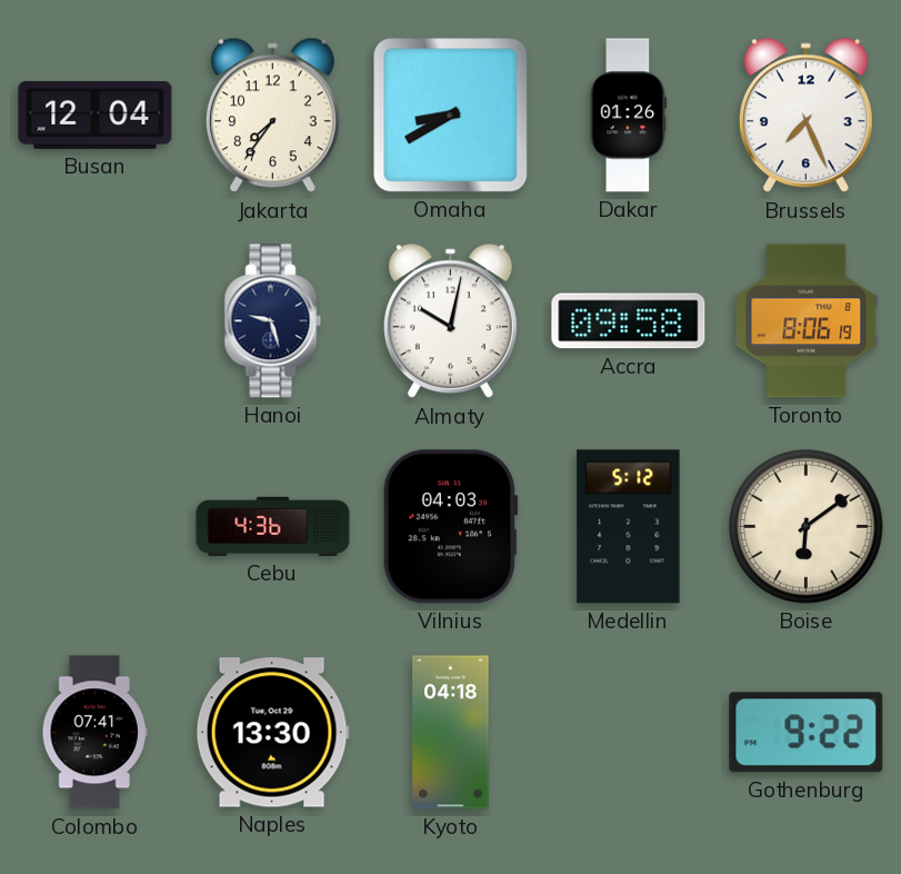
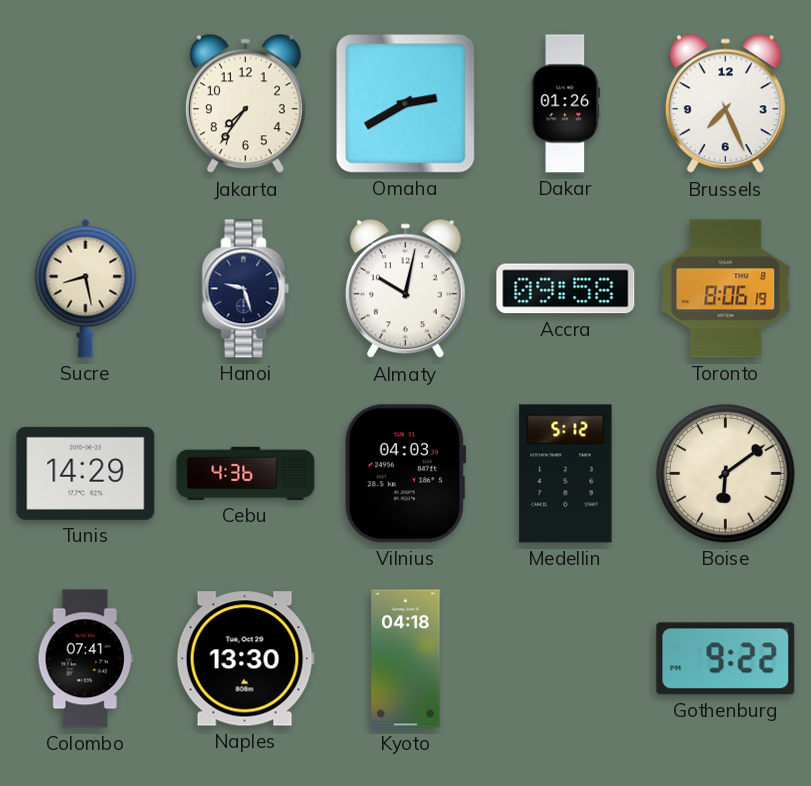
Busan: 12:04 -> none (96, 115)
Omaha: 8:40 -> 2:40 (406, 104)
Sucre: none -> 8:28 (86, 288)
Tunis: none -> 14:29 (86, 473)
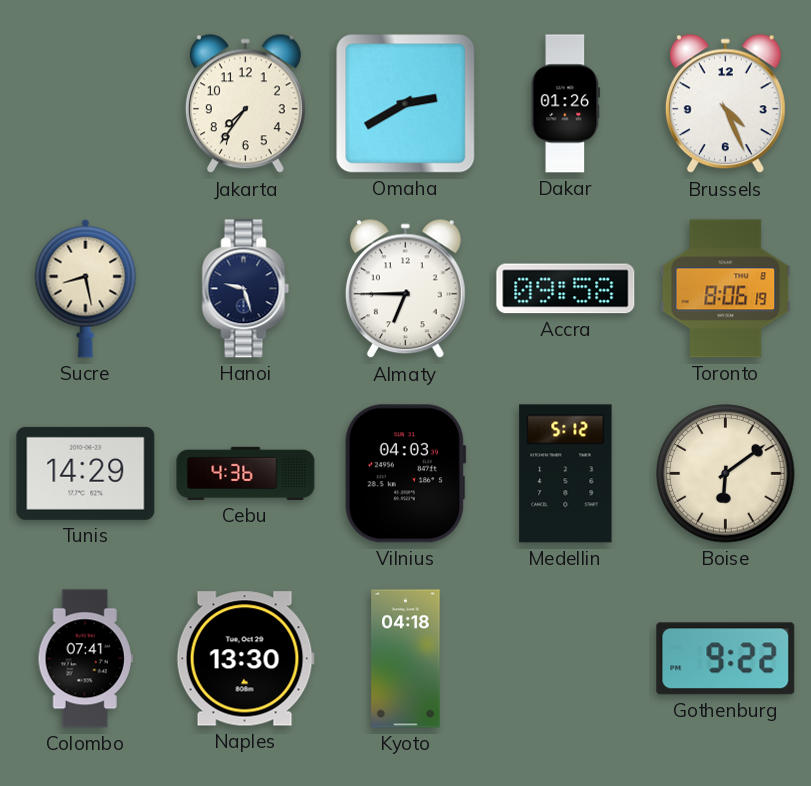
Brussels: 7:26 -> 4:26 (725, 104)
Almaty: 10:02 -> 6:45 (405, 289)
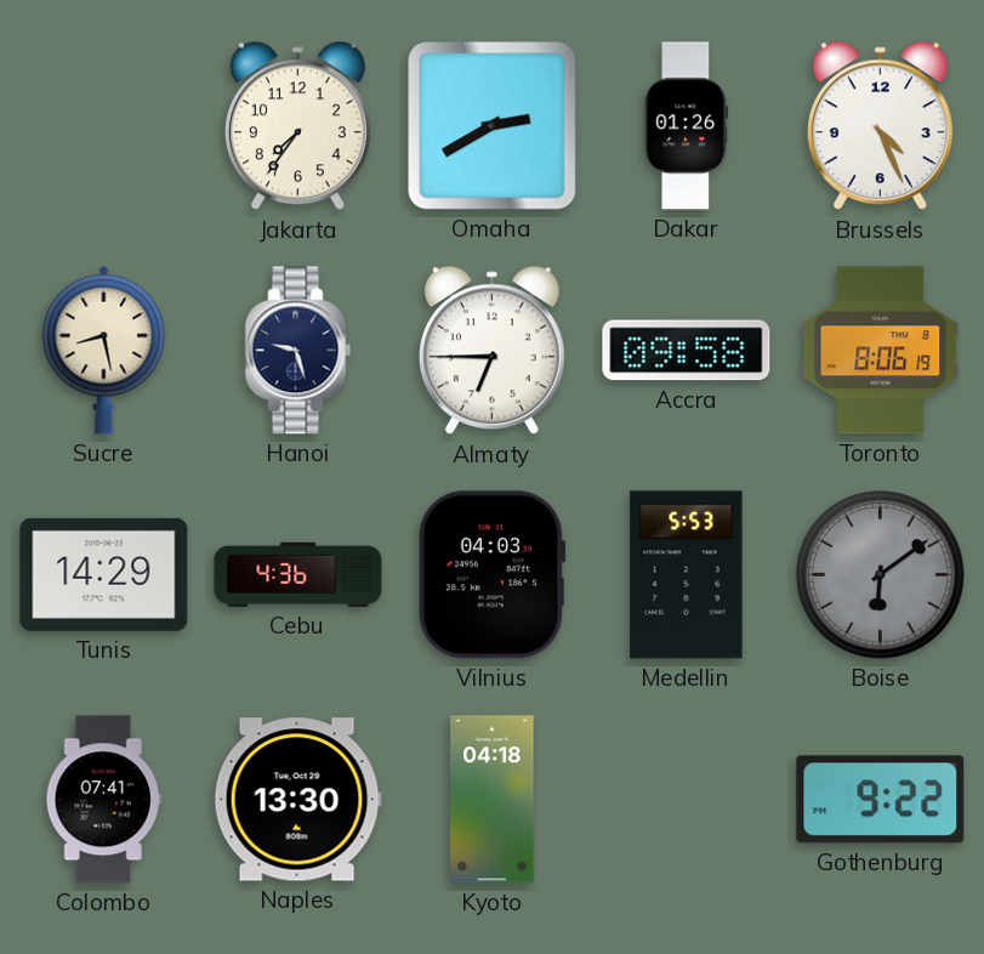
Medellin: 5:12 -> 5:53 (687, 575)
Boise dial: cream -> grey (881, 575)
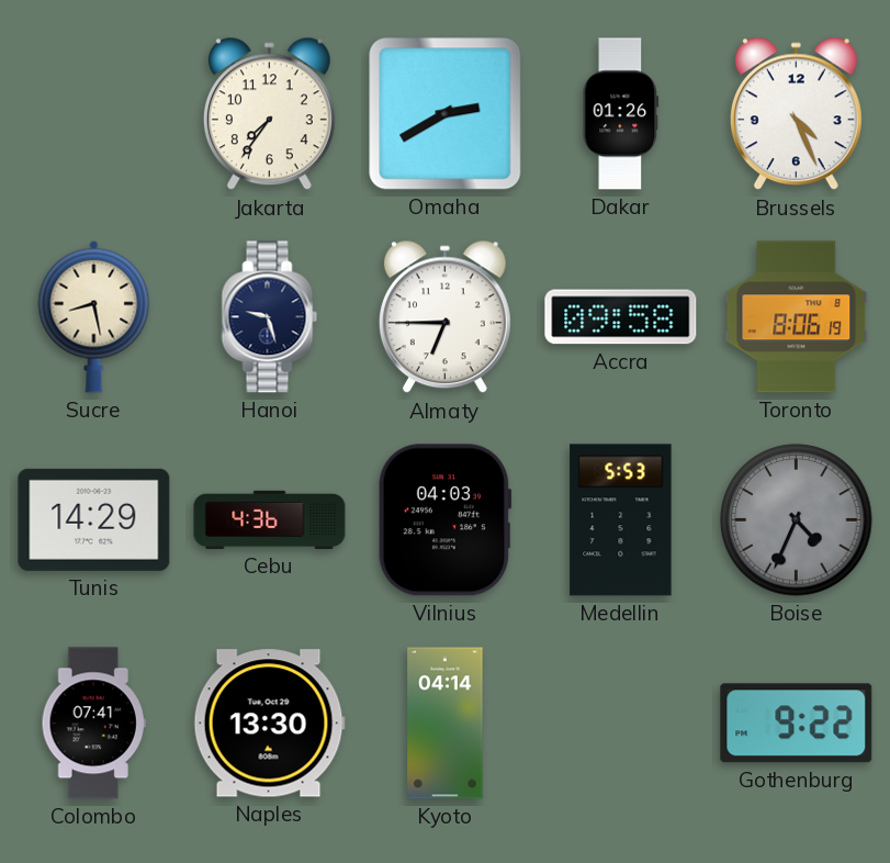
Boise: 6:09 -> 4:34 (797, 520)
Kyoto: 04:18 -> 04:14 (446, 724)
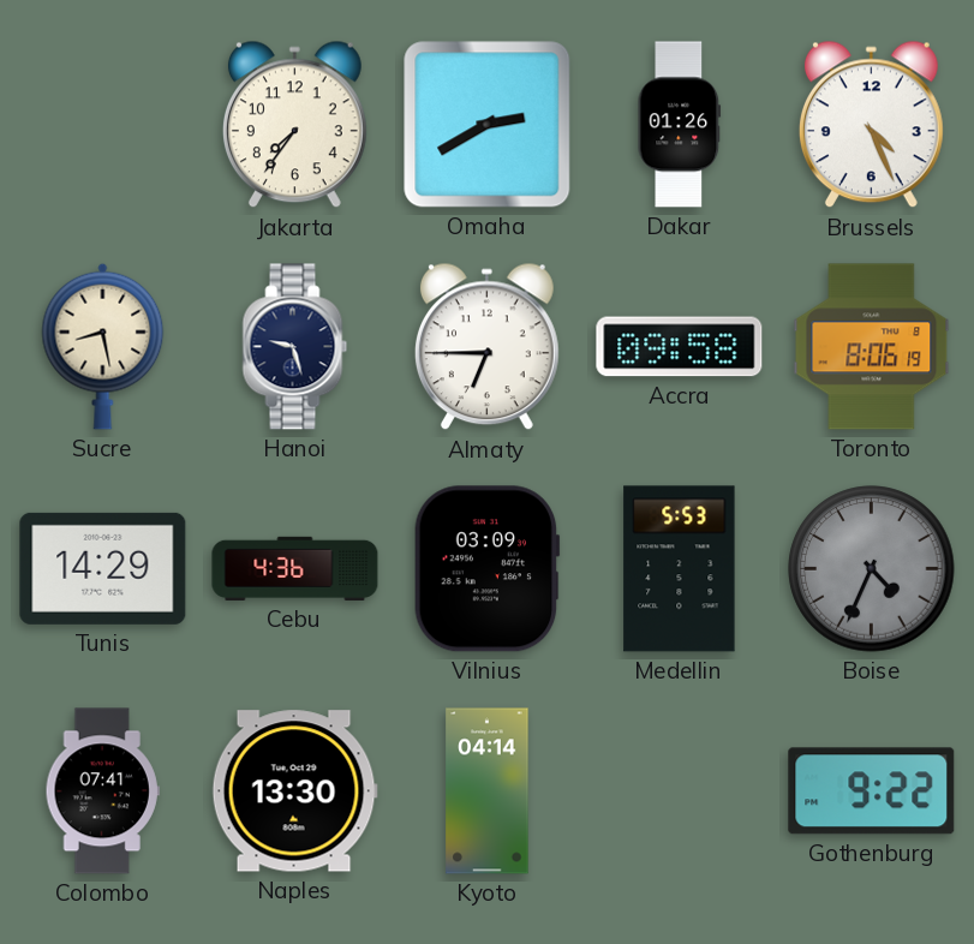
Vilnius: 04:03 -> 03:09 (486, 569)
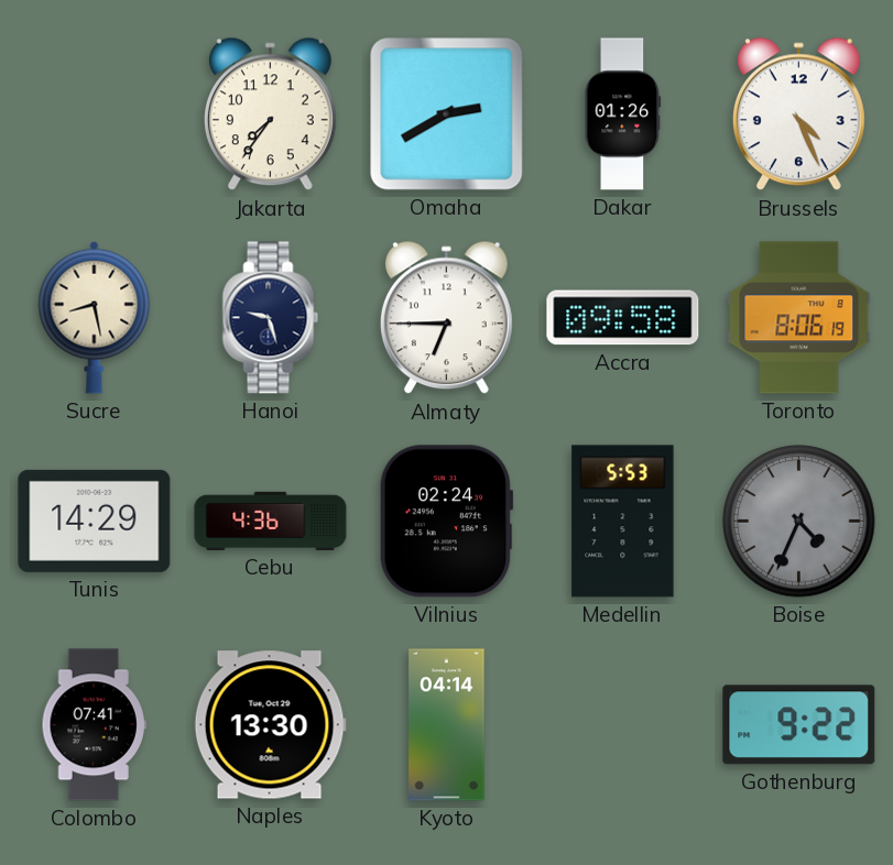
Vilnius: 03:09 -> 02:24 (446, 522)
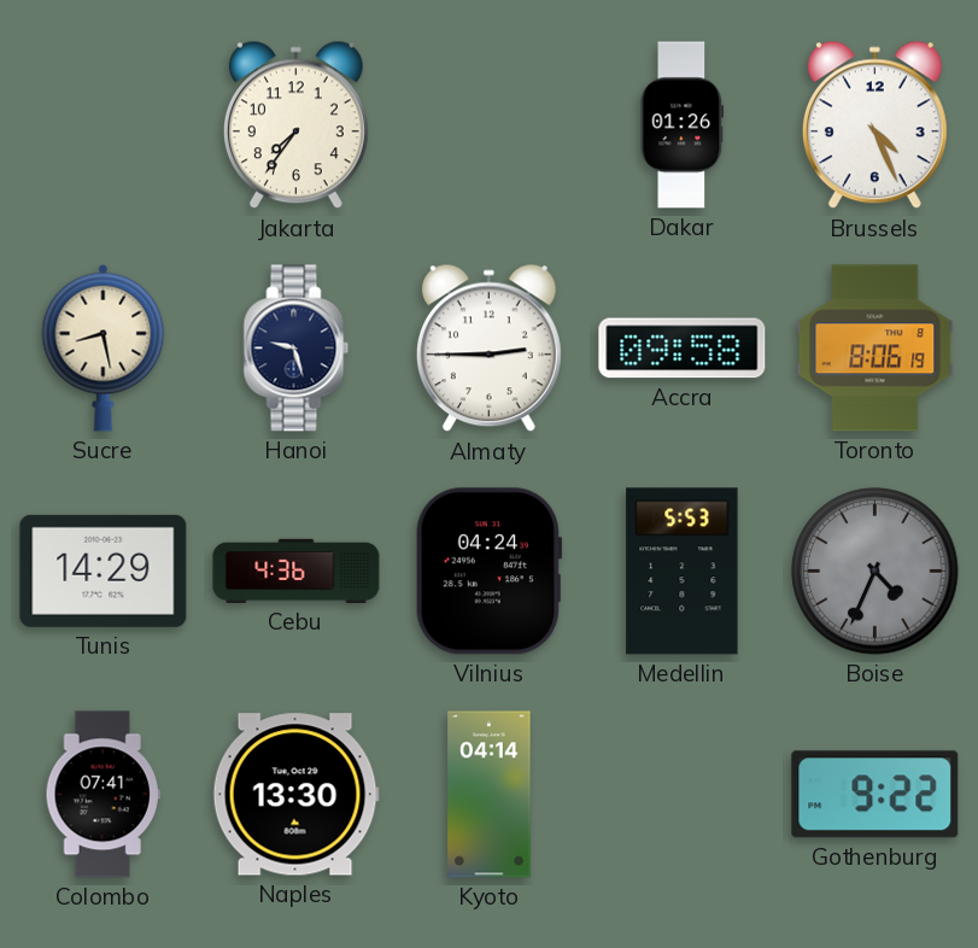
Omaha: 2:40 -> none (447, 114)
Almaty: 6:45 -> 2:45 (488, 349)
Vilnius: 02:24 -> 04:24 (488, 572)
